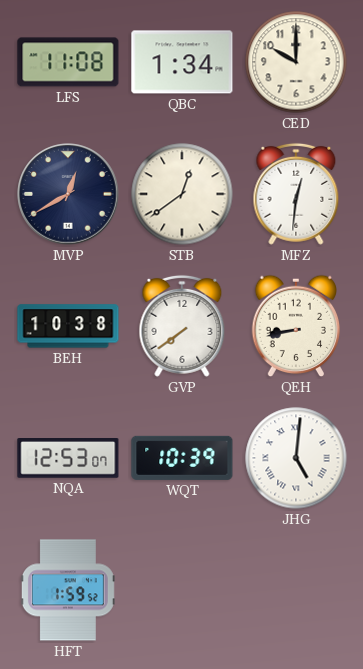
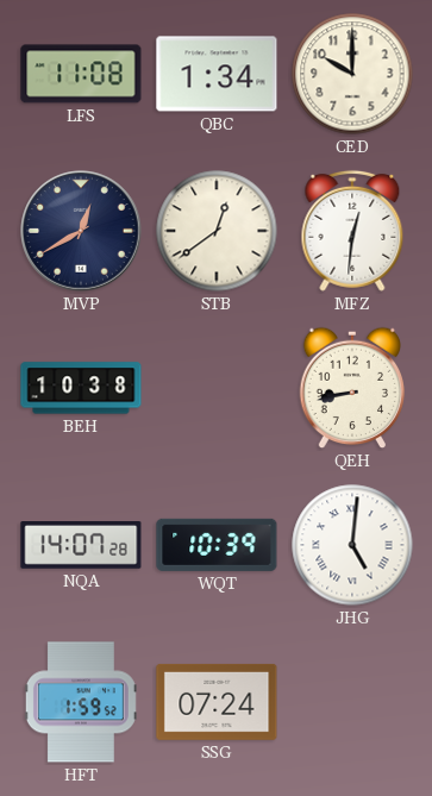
GVP: 7:39 -> none (182, 326)
NQA: 12:53 -> 14:07 (81, 546)
SSG: none -> 07:24 (217, 702)
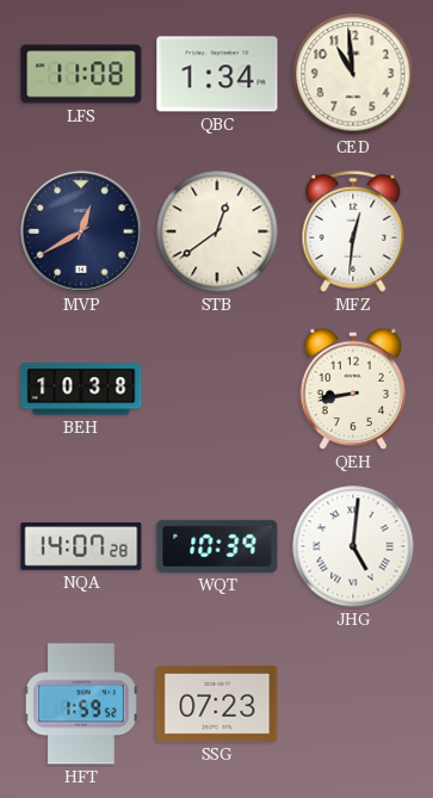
CED: 10:00 -> 10:59 (353, 74)
SSG: 07:24 -> 07:23 (217, 704)
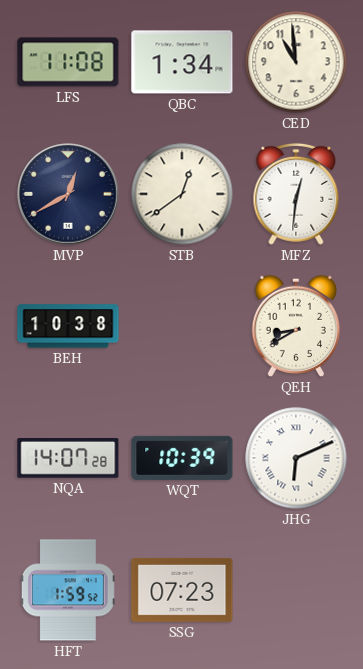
QEH: 8:43 -> 8:40 (296, 326)
JHG: 5:01 -> 6:11 (296, 458)
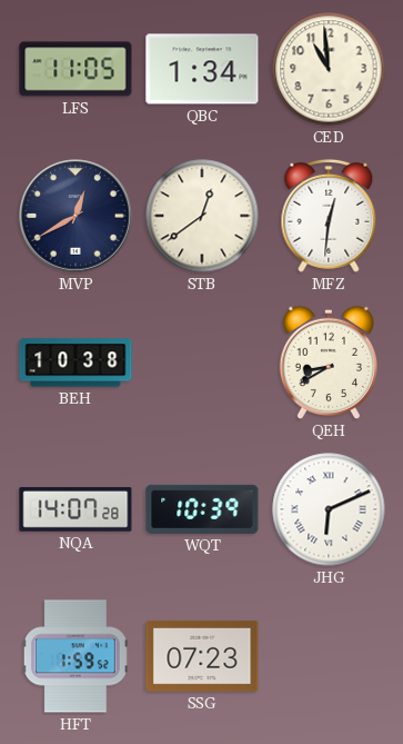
LFS: 11:08 -> 11:05 (75, 69)
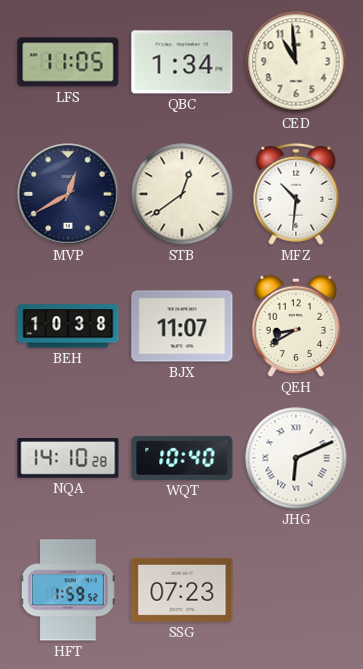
MFZ: 12:31 -> 10:31 (296, 194)
BJX: none -> 11:07 (182, 326)
NQA: 14:07 -> 14:10 (68, 459)
WQT: 10:39 -> 10:40 (182, 458)
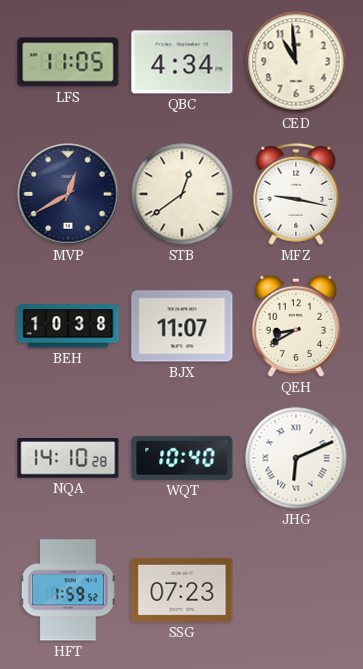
QBC: 1:34 -> 4:34 (182, 62)
MFZ: 10:31 -> 9:17 (296, 194)
